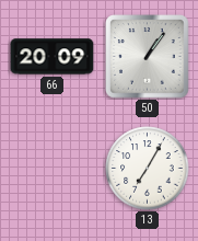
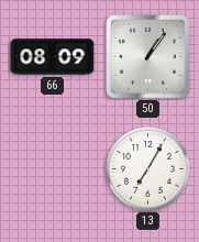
66: 20:09 -> 08:09 (53, 57)
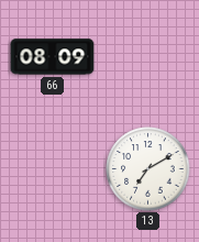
50: 1:06 -> none (148, 57)
13: 7:05 -> 7:10 (148, 169)
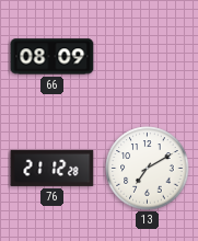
76: none -> 21:12 (53, 168)
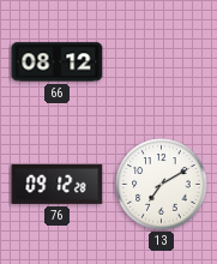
66: 08:09 -> 08:12 (58, 62)
76: 21:12 -> 09:12 (58, 184)
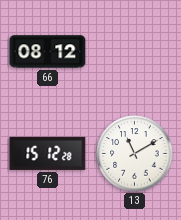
76: 09:12 -> 15:12 (48, 153)
13: 7:10 -> 11:10 (135, 154)
